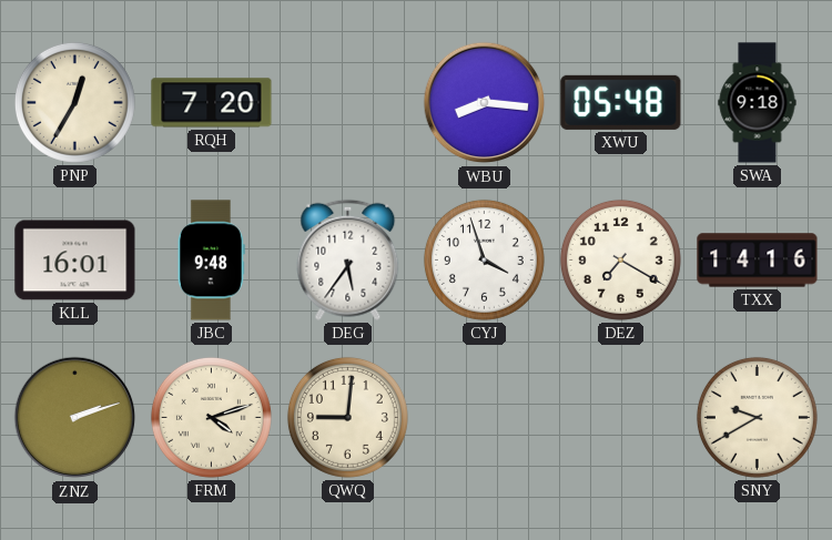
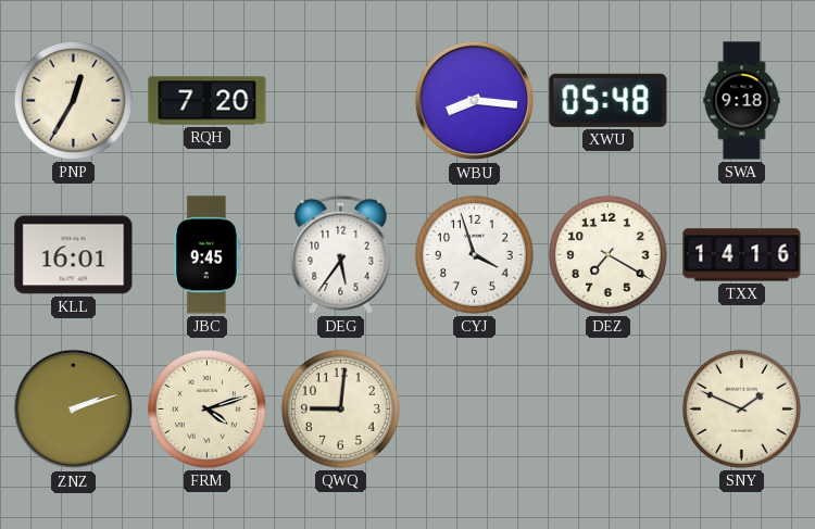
JBC: 9:48 -> 9:45 (206, 255)
SNY: 9:40 -> 1:49 (741, 408)
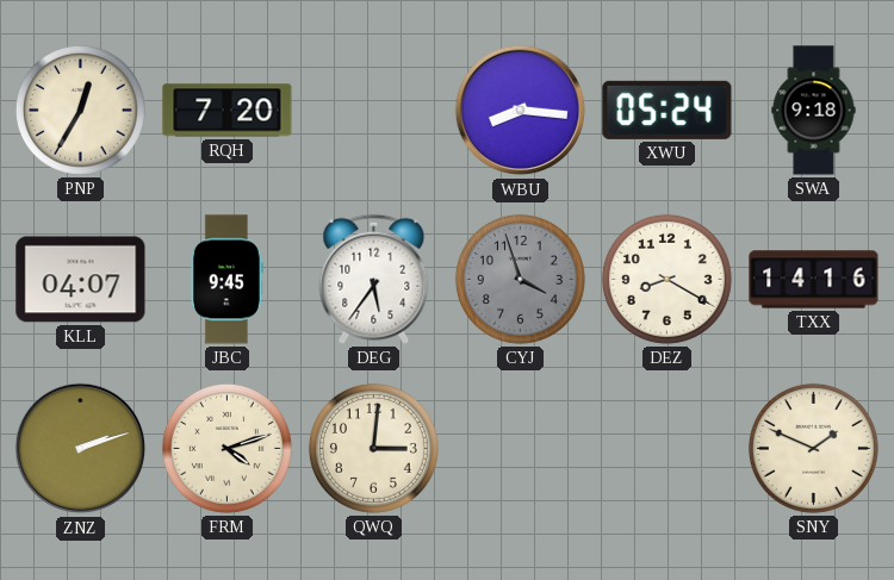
XWU: 05:48 -> 05:24 (668, 110)
KLL: 16:01 -> 04:07 (81, 280)
CYJ dial: white -> grey (520, 279)
DEZ: 7:20 -> 8:20 (666, 279)
QWQ: 9:01 -> 3:01 (373, 448)
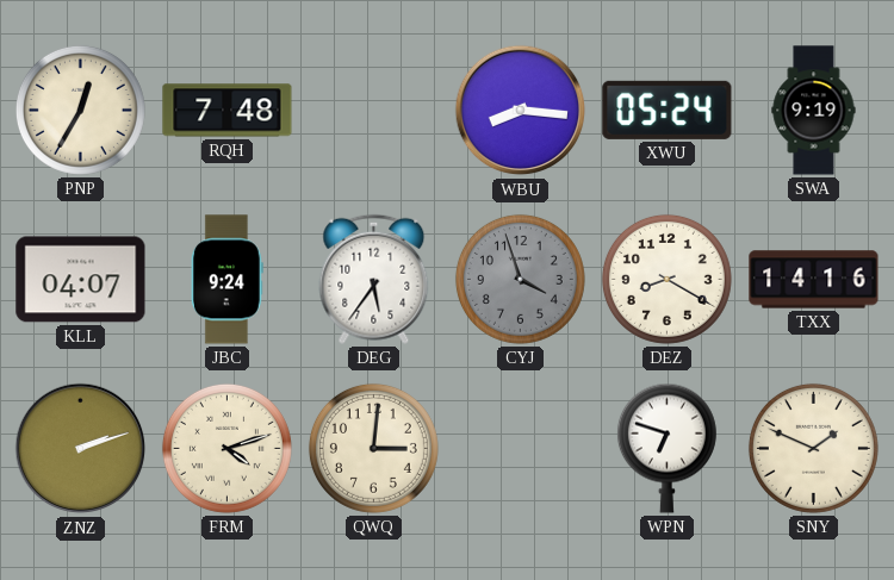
RQH: 7:20 -> 7:48 (228, 111)
SWA: 9:18 -> 9:19 (814, 111)
JBC: 9:45 -> 9:24 (226, 280)
WPN: none -> 6:48 (666, 448)
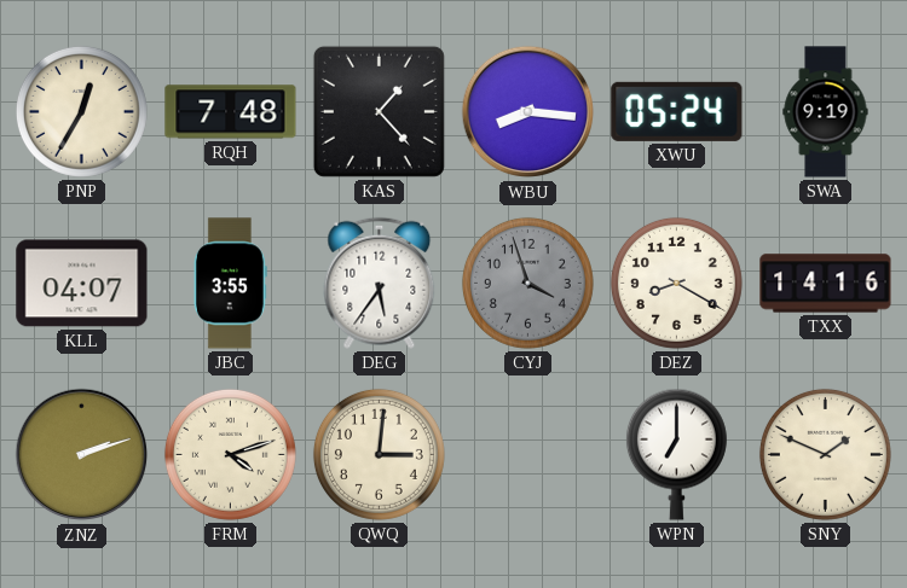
KAS: none -> 1:23 (379, 111)
JBC: 9:24 -> 3:55 (230, 284)
WPN: 6:48 -> 7:00 (676, 454)
